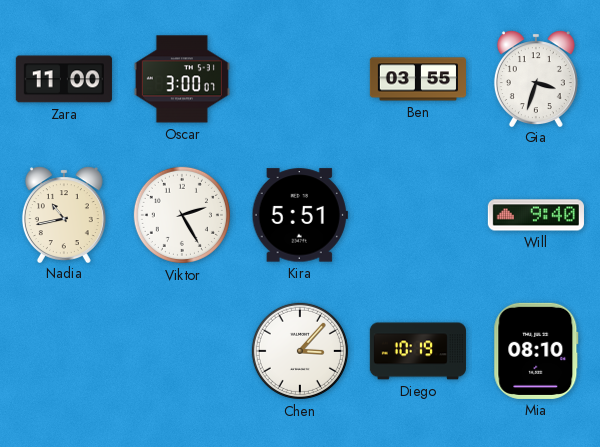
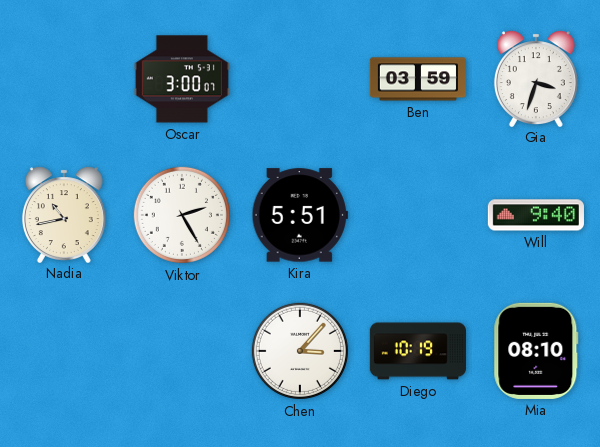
Zara: 11:00 -> none (64, 79)
Ben: 03:55 -> 03:59 (417, 79)
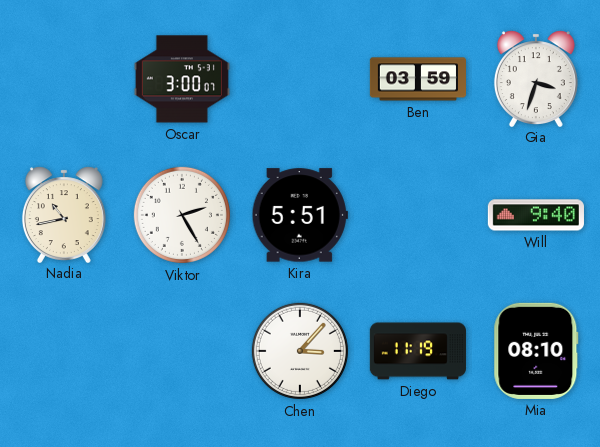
Diego: 10:19 -> 11:19 (418, 351)
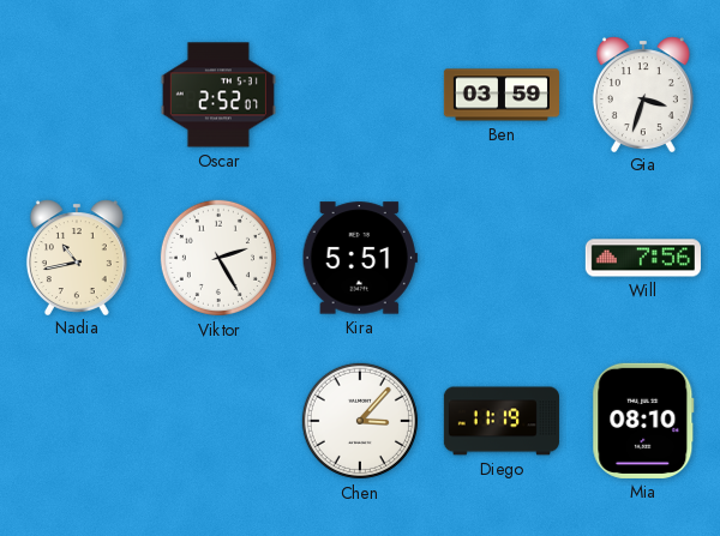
Oscar: 3:00 -> 2:52 (218, 95)
Will: 9:40 -> 7:56 (643, 258)
